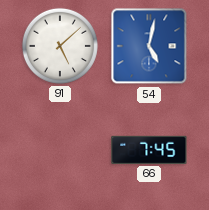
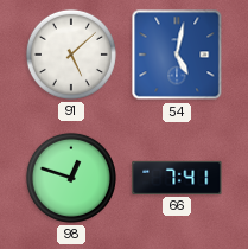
98: none -> 12:48 (71, 178)
66: 7:45 -> 7:41 (177, 178)
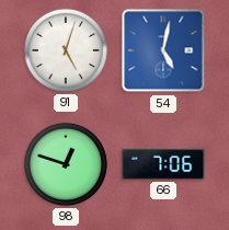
91: 5:08 -> 5:03 (66, 50)
66: 7:41 -> 7:06 (163, 164)
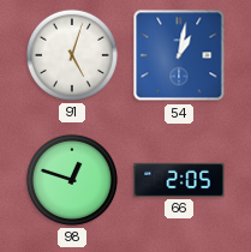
54: 5:02 -> 1:02 (179, 55)
66: 7:06 -> 2:05 (179, 180)
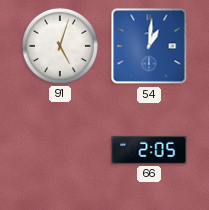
54: 1:02 -> 1:01 (149, 46)
98: 12:48 -> none (72, 180)
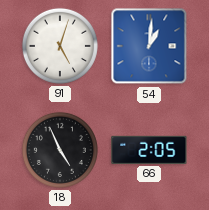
18: none -> 4:56 (60, 150)
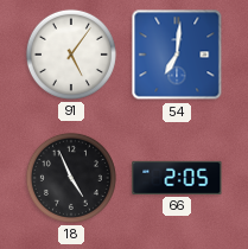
91: 5:03 -> 5:06 (71, 55)
54: 1:01 -> 7:01 (177, 55)
